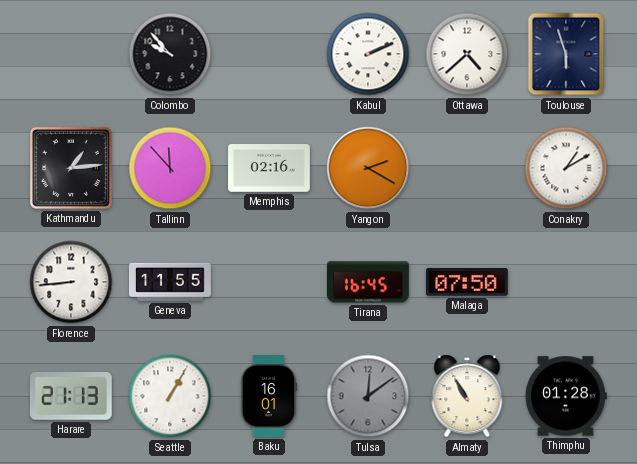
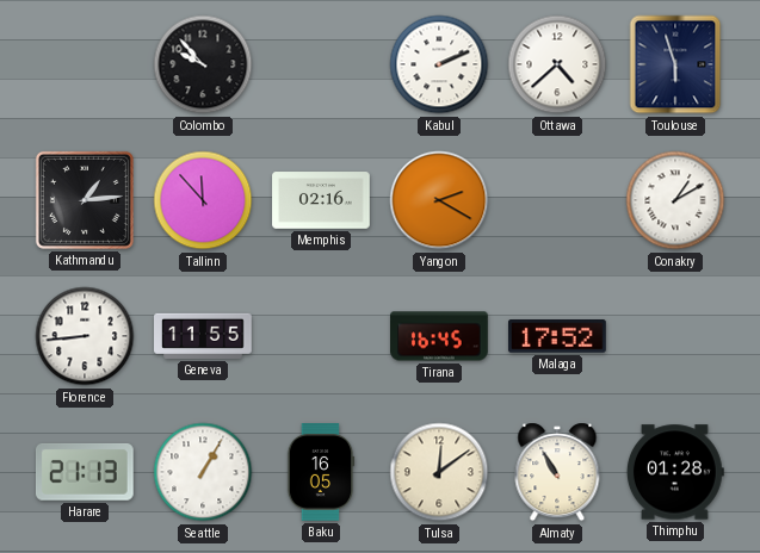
Malaga: 07:50 -> 17:52 (558, 337)
Baku: 16:01 -> 16:05 (321, 473)
Tulsa dial: grey -> cream (439, 472)
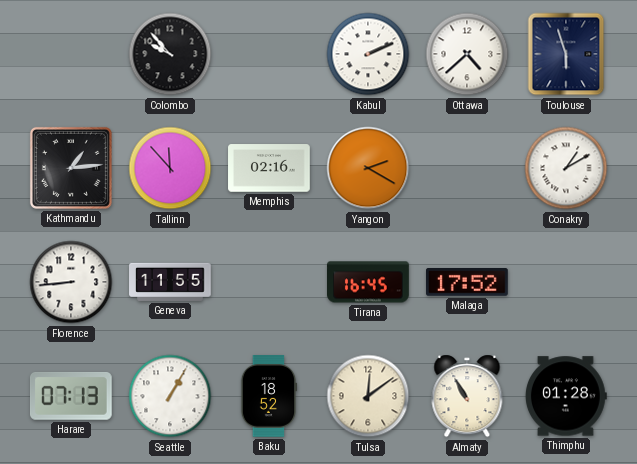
Harare: 21:13 -> 07:13 (71, 396)
Baku: 16:05 -> 18:52 (269, 397)
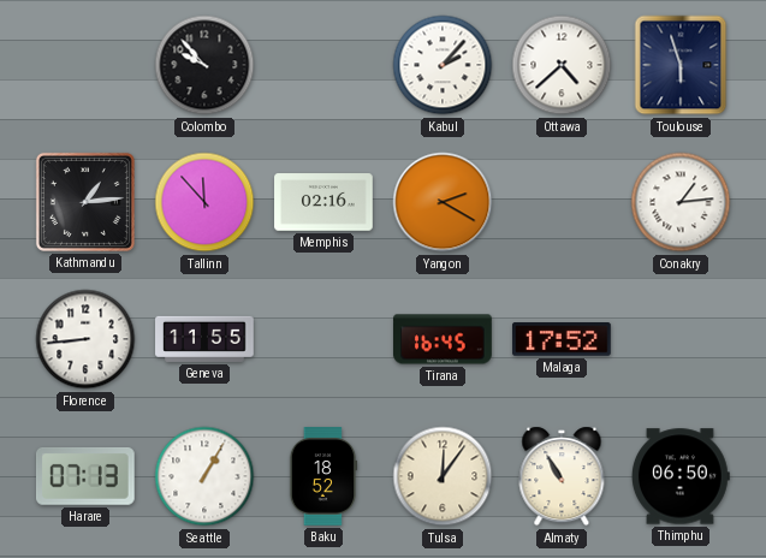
Kabul: 2:11 -> 2:07 (443, 65)
Conakry: 1:10 -> 1:14 (681, 202)
Tulsa: 12:09 -> 12:06 (443, 476)
Thimphu: 01:28 -> 06:50 (681, 476)
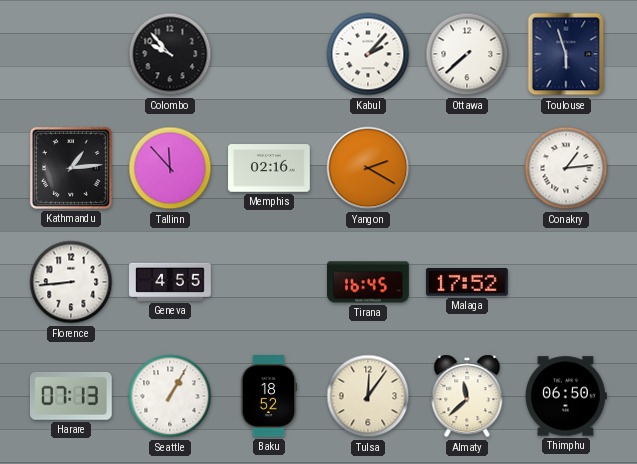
Ottawa: 4:38 -> 7:38 (467, 54)
Geneva: 11:55 -> 4:55 (170, 282)
Almaty: 10:55 -> 11:38 (467, 396)
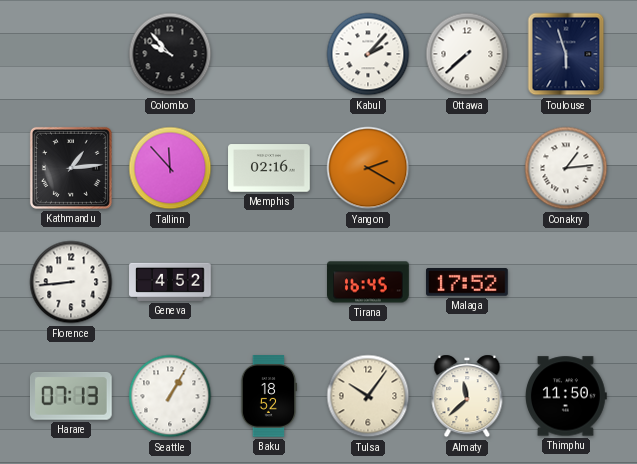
Geneva: 4:55 -> 4:52 (170, 282)
Tulsa: 12:06 -> 10:06 (368, 396)
Thimphu: 06:50 -> 11:50 (566, 396)
